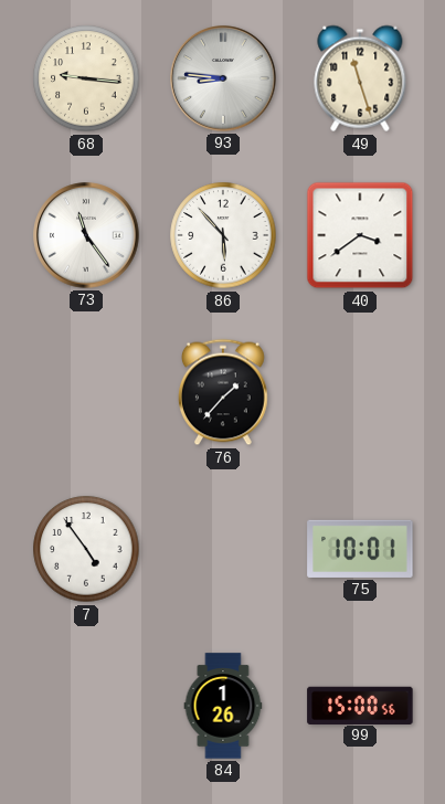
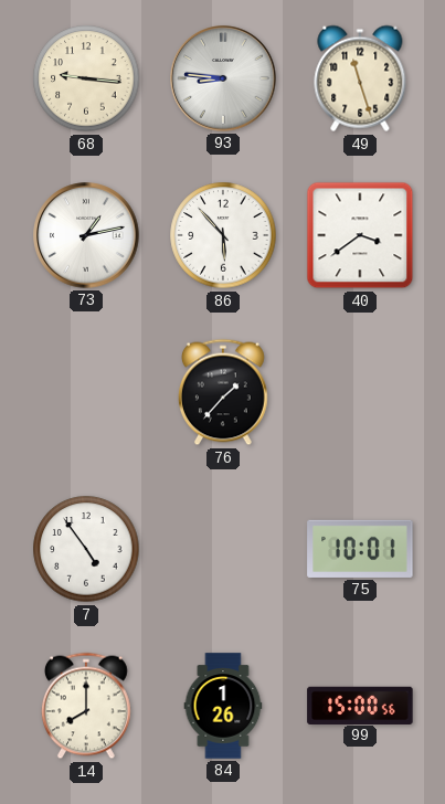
73: 11:24 -> 1:13 (86, 235)
14: none -> 8:00 (86, 706)
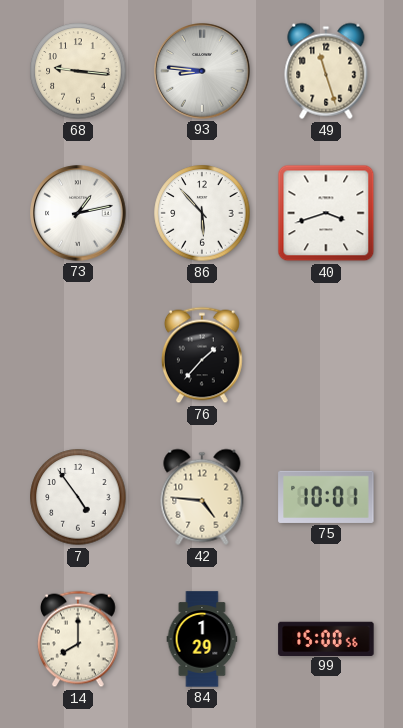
40: 3:39 -> 3:42 (326, 213)
42: none -> 4:46 (202, 497)
84: 1:26 -> 1:29 (202, 639)
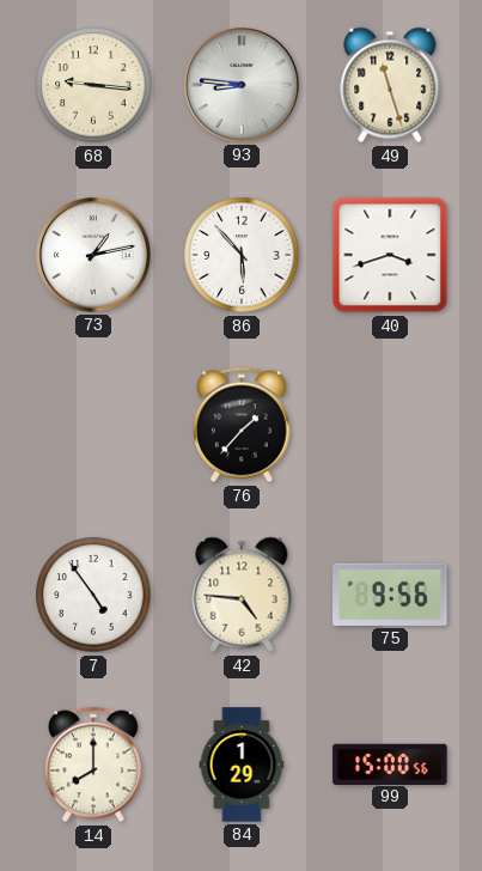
75: 10:01 -> 9:56 (390, 595)
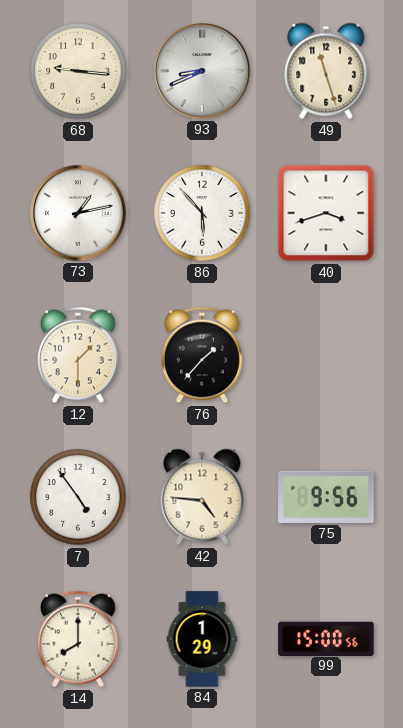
93: 8:46 -> 8:41 (202, 71)
12: none -> 1:30 (78, 355)
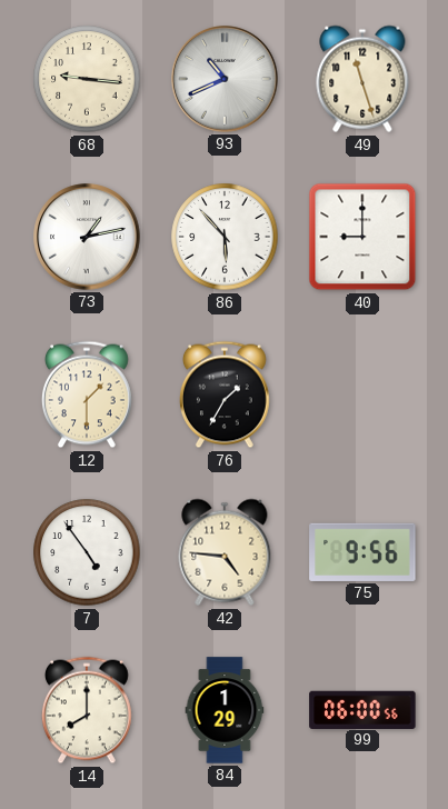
93: 8:41 -> 10:41 (225, 79)
40: 3:42 -> 9:00 (362, 237)
76: 1:37 -> 1:35 (225, 394)
99: 15:00 -> 06:00 (362, 709)
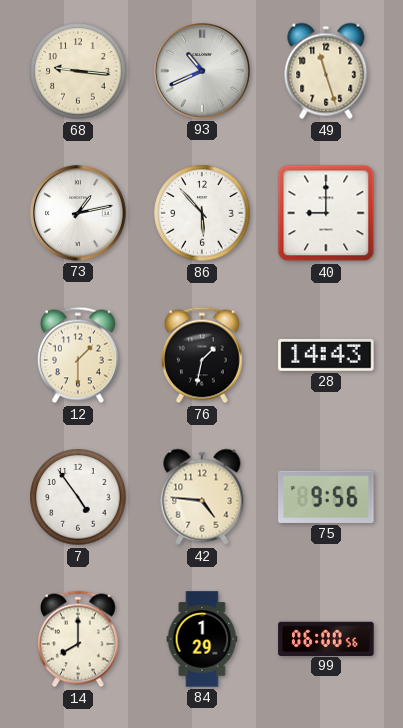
76: 1:35 -> 1:32 (202, 355)
28: none -> 14:43 (326, 355)
